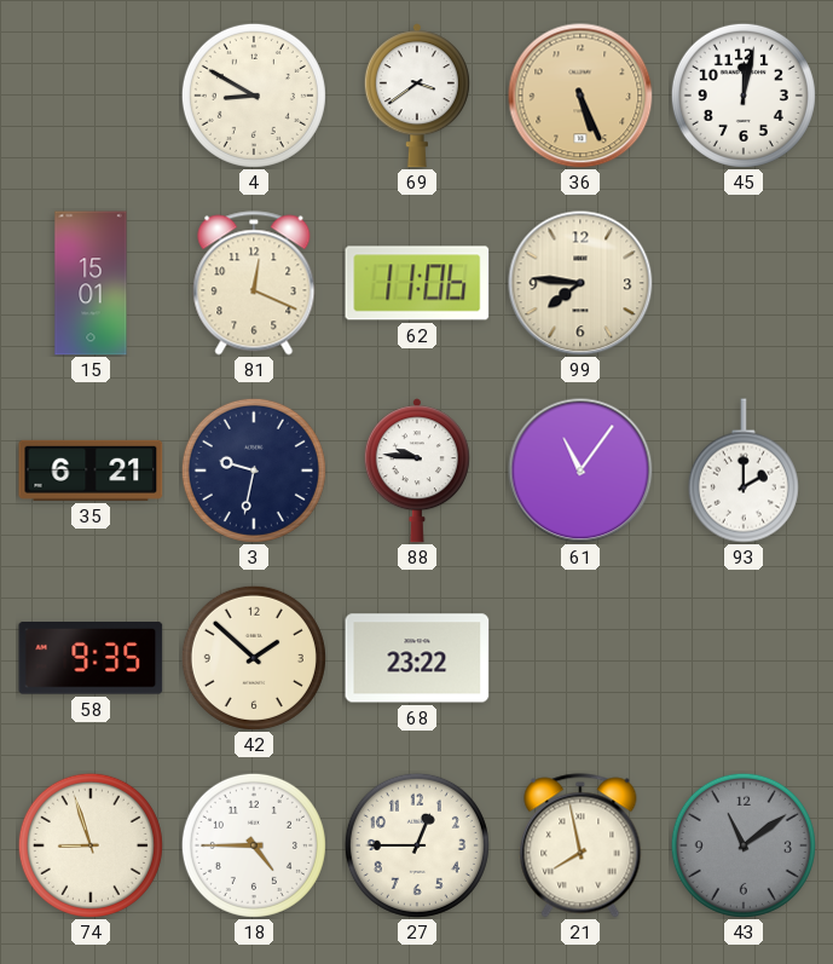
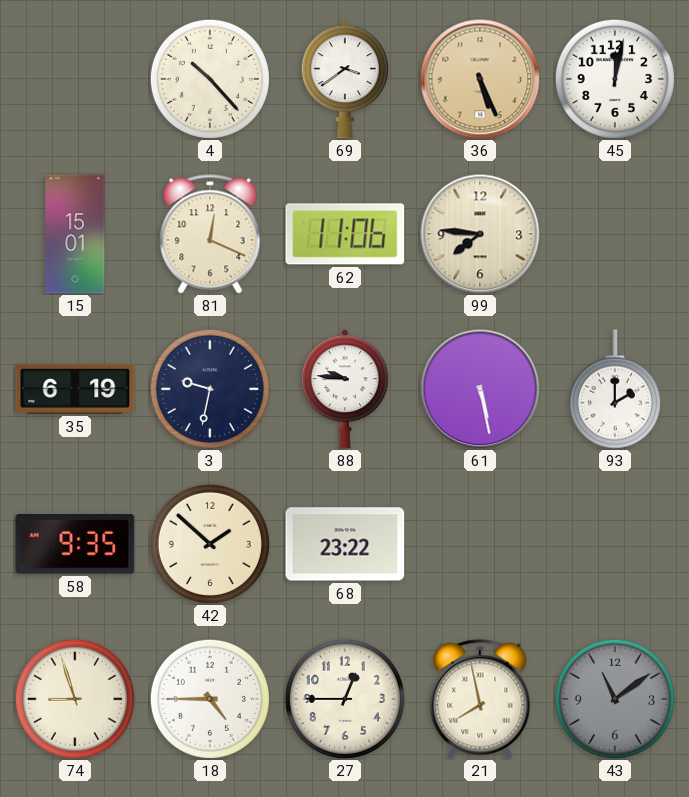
4: 8:50 -> 10:23 (210, 79)
35: 6:21 -> 6:19 (75, 389)
61: 11:06 -> 5:28 (480, 389)
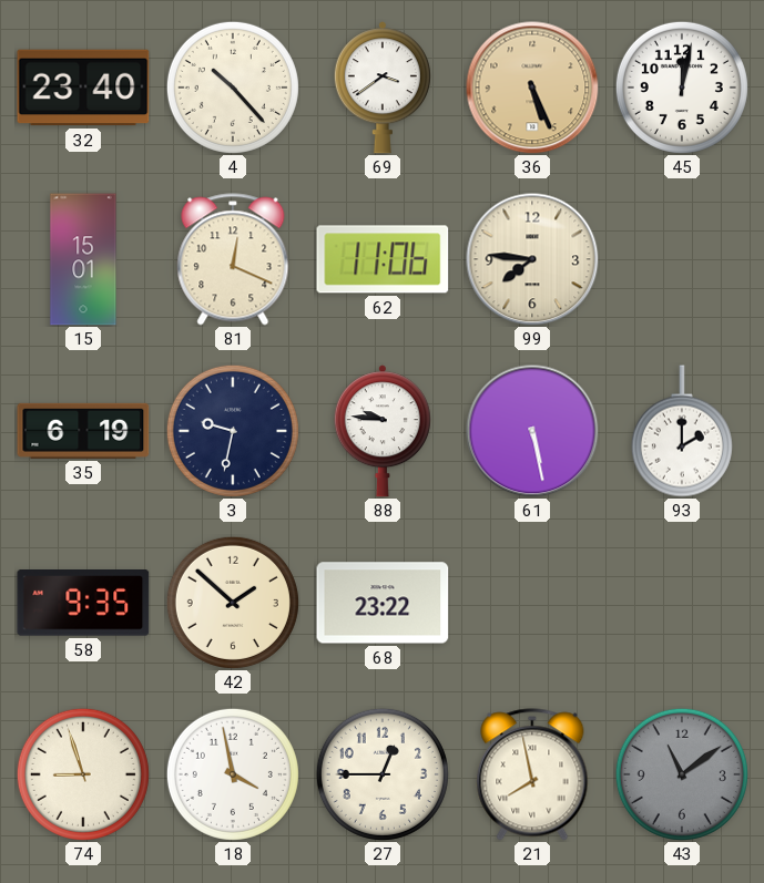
32: none -> 23:40 (83, 88)
18: 4:45 -> 3:58 (233, 774)
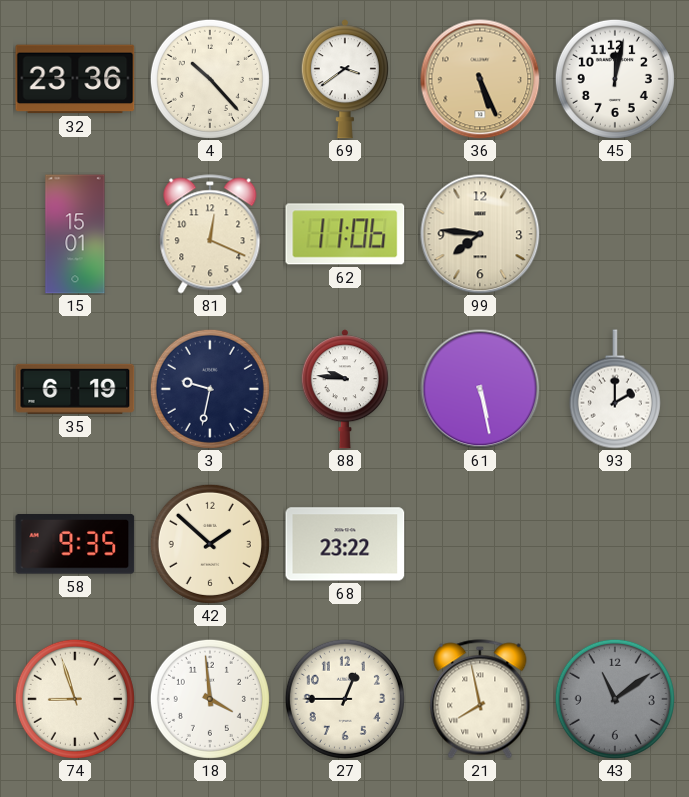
32: 23:40 -> 23:36 (75, 79)
18: 3:58 -> 3:59 (210, 699)
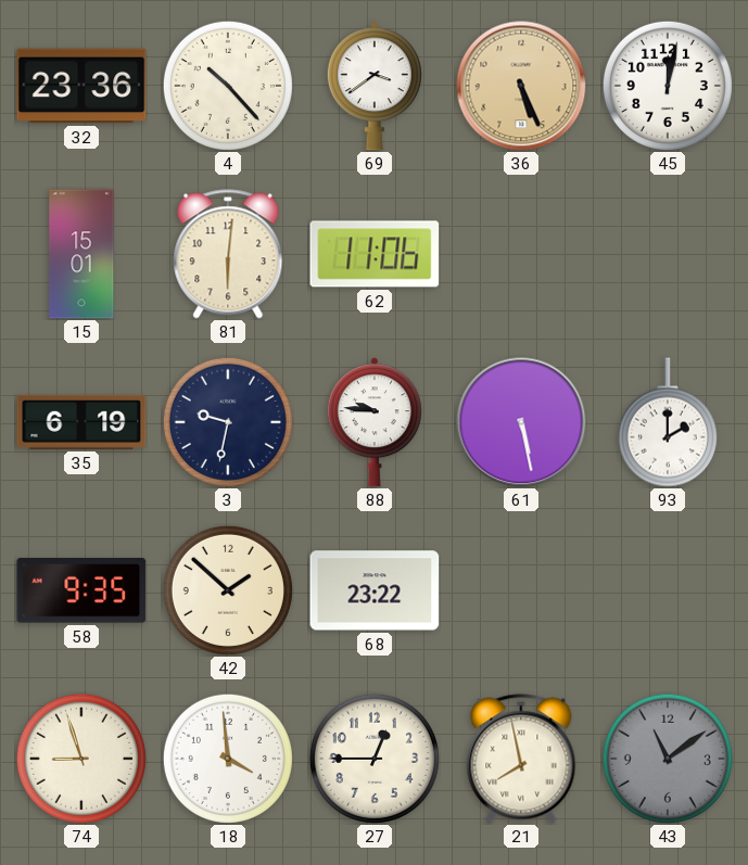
81: 12:19 -> 6:01 (228, 254)
99: 7:46 -> none (480, 234)
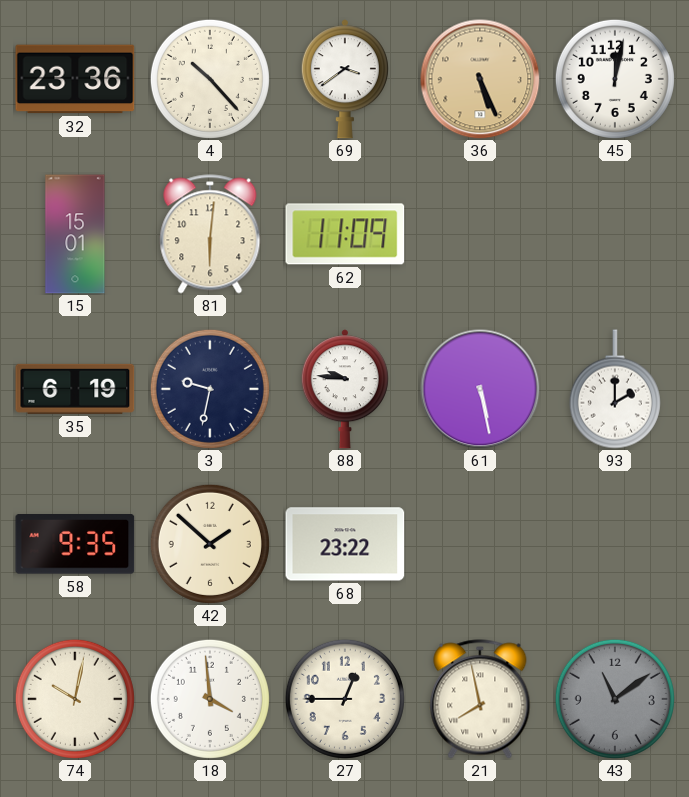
62: 11:06 -> 11:09 (345, 234)
74: 8:57 -> 10:02 (75, 699)
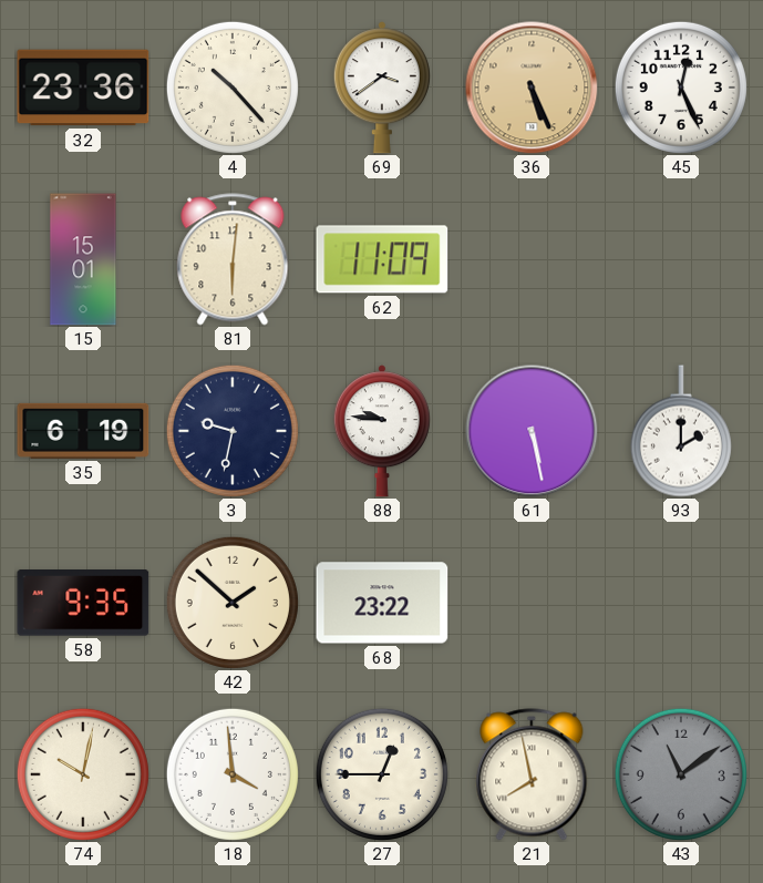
45: 12:02 -> 12:26 (681, 88)
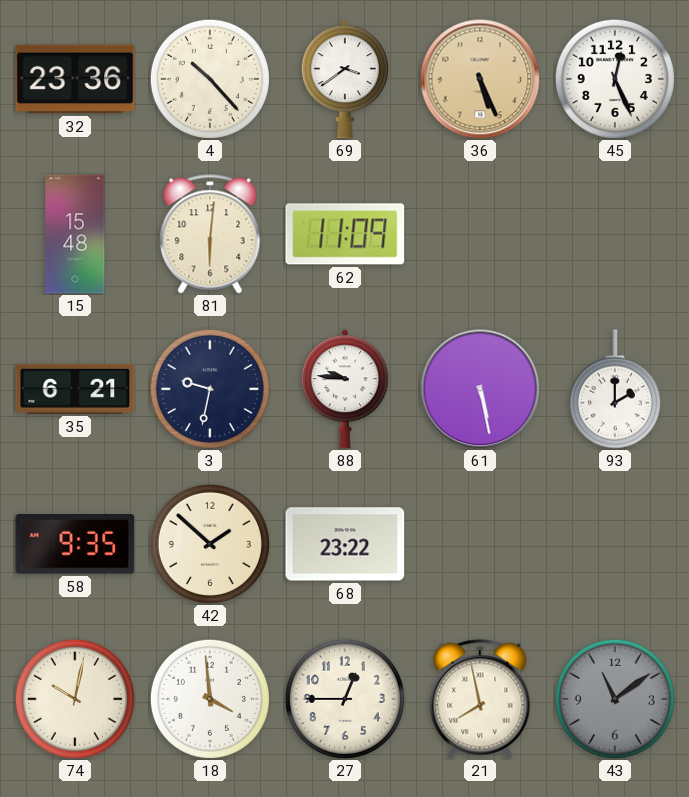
15: 15:01 -> 15:48 (75, 234)
35: 6:19 -> 6:21 (75, 389)
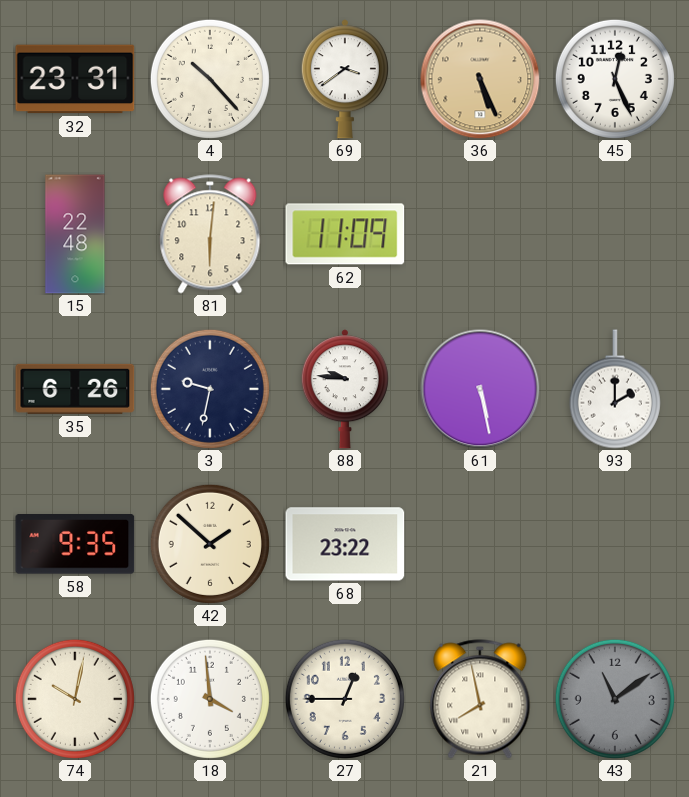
32: 23:36 -> 23:31 (75, 79)
15: 15:48 -> 22:48 (75, 234)
35: 6:21 -> 6:26 (75, 389)
